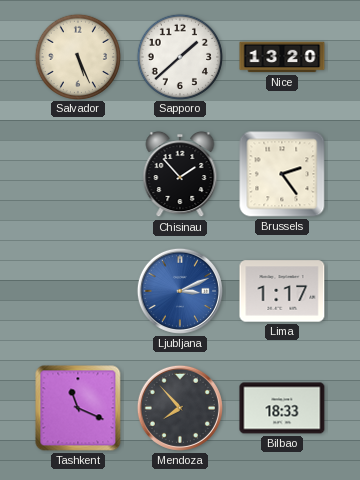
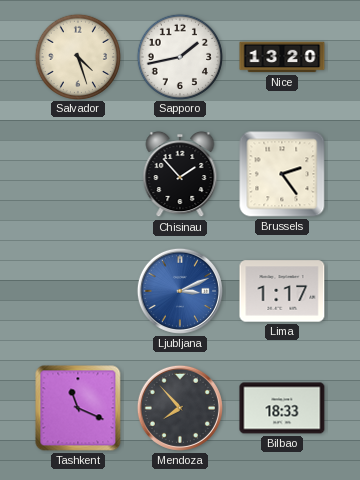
Salvador: 5:26 -> 4:27 (77, 56)
Sapporo: 1:38 -> 1:43 (179, 56)
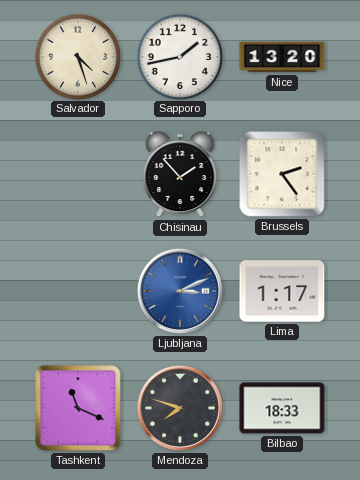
Mendoza: 7:53 -> 7:48 (180, 408)
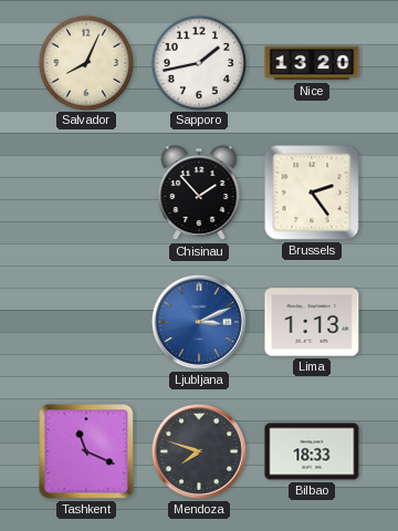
Salvador: 4:27 -> 8:04 (85, 62)
Lima: 1:17 -> 1:13 (312, 322)
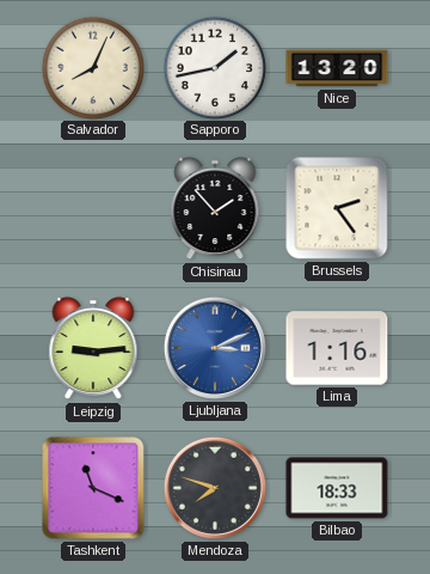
Leipzig: none -> 9:14 (93, 348)
Lima: 1:13 -> 1:16 (337, 348)
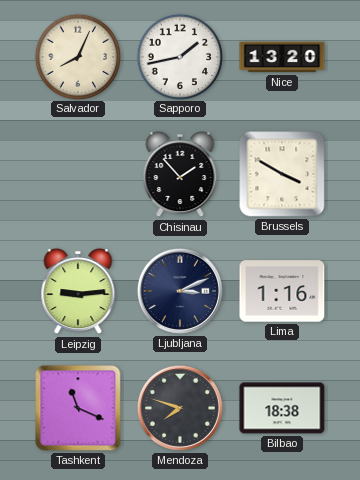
Brussels: 2:24 -> 3:50 (282, 174)
Ljubljana dial: blue -> navy (180, 291)
Bilbao: 18:33 -> 18:38 (282, 408)
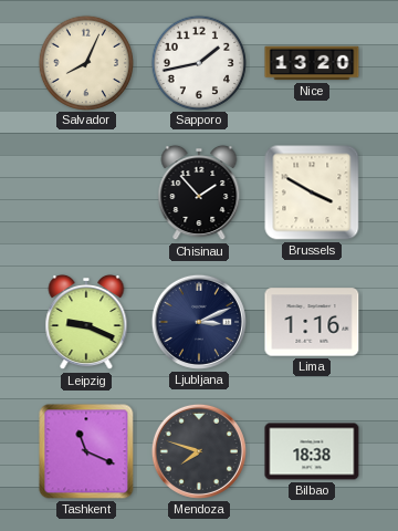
Leipzig: 9:14 -> 9:19 (86, 322)
